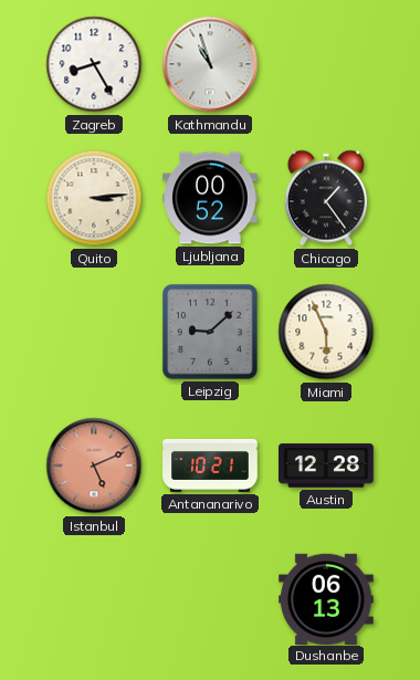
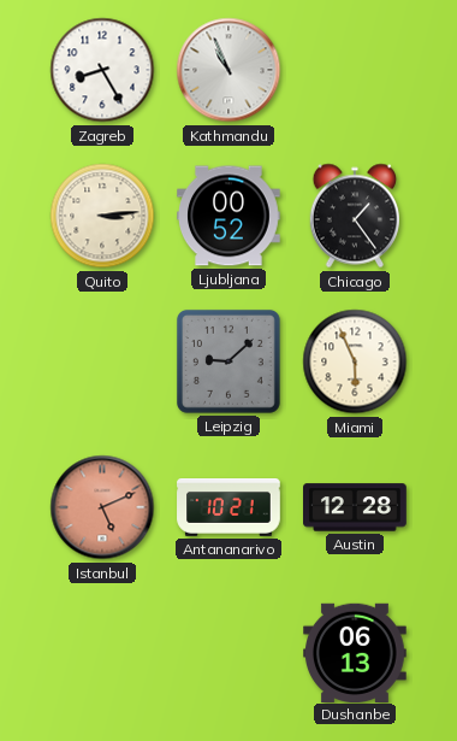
Kathmandu: 10:57 -> 10:56 (228, 70)
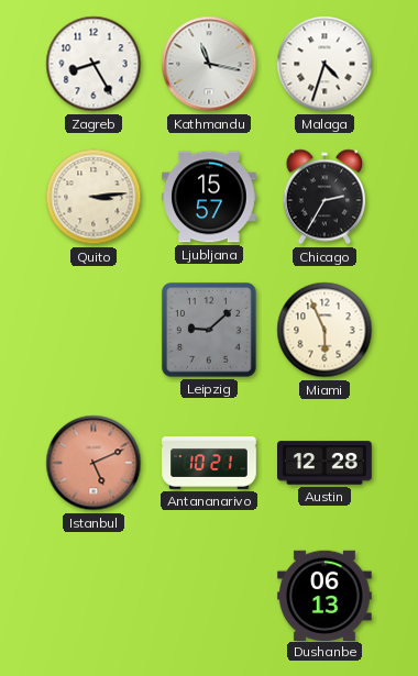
Kathmandu: 10:56 -> 11:17 (209, 64)
Malaga: none -> 4:33 (324, 64)
Ljubljana: 00:52 -> 15:57 (210, 197)
Chicago: 1:24 -> 2:35 (323, 197)
